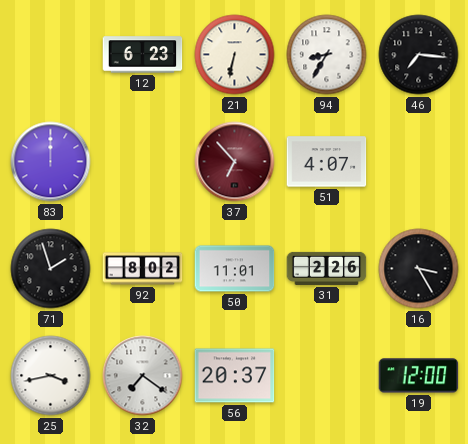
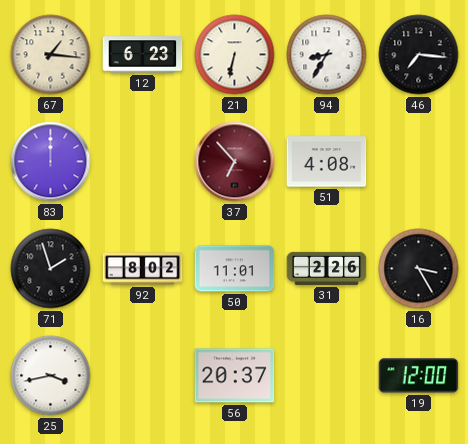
67: none -> 1:16 (51, 55)
51: 4:07 -> 4:08 (327, 162)
32: 7:21 -> none (143, 376)
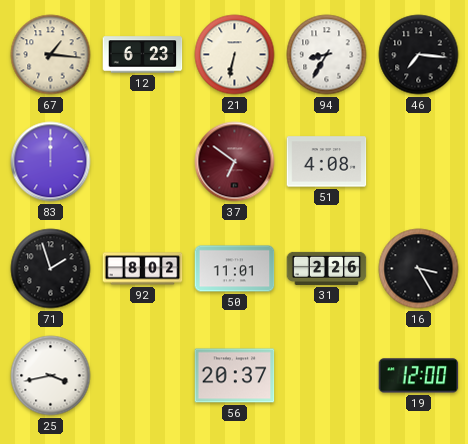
37: 6:53 -> 6:51 (235, 162)
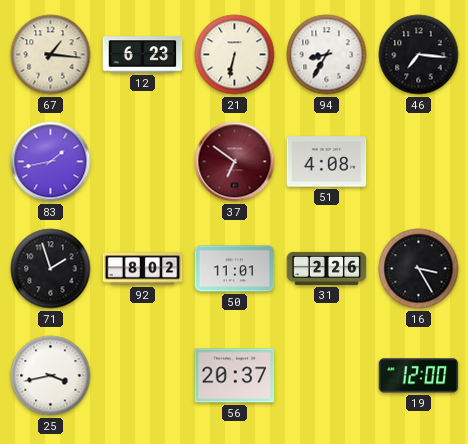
83: 12:00 -> 1:43 (51, 162)
